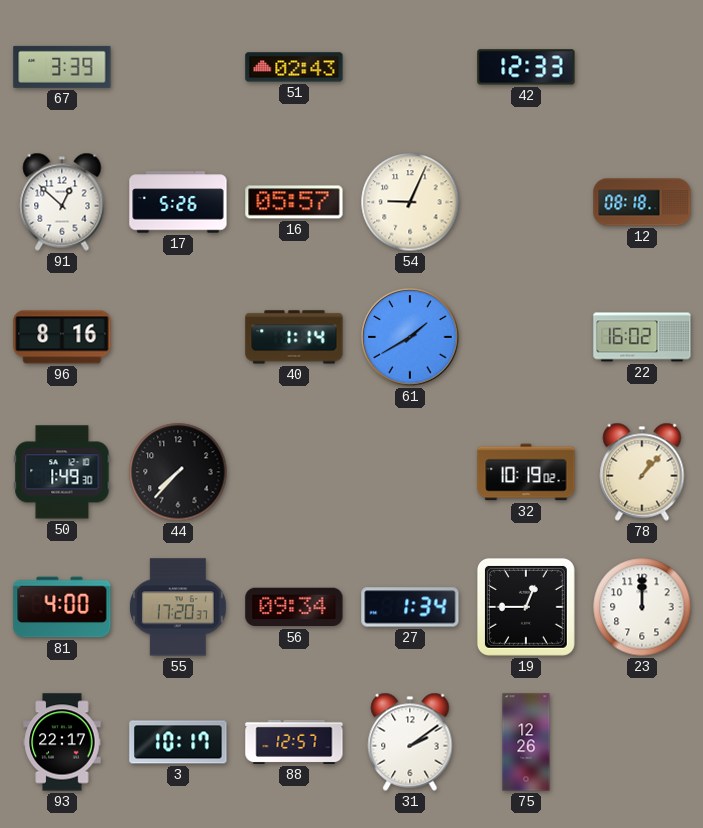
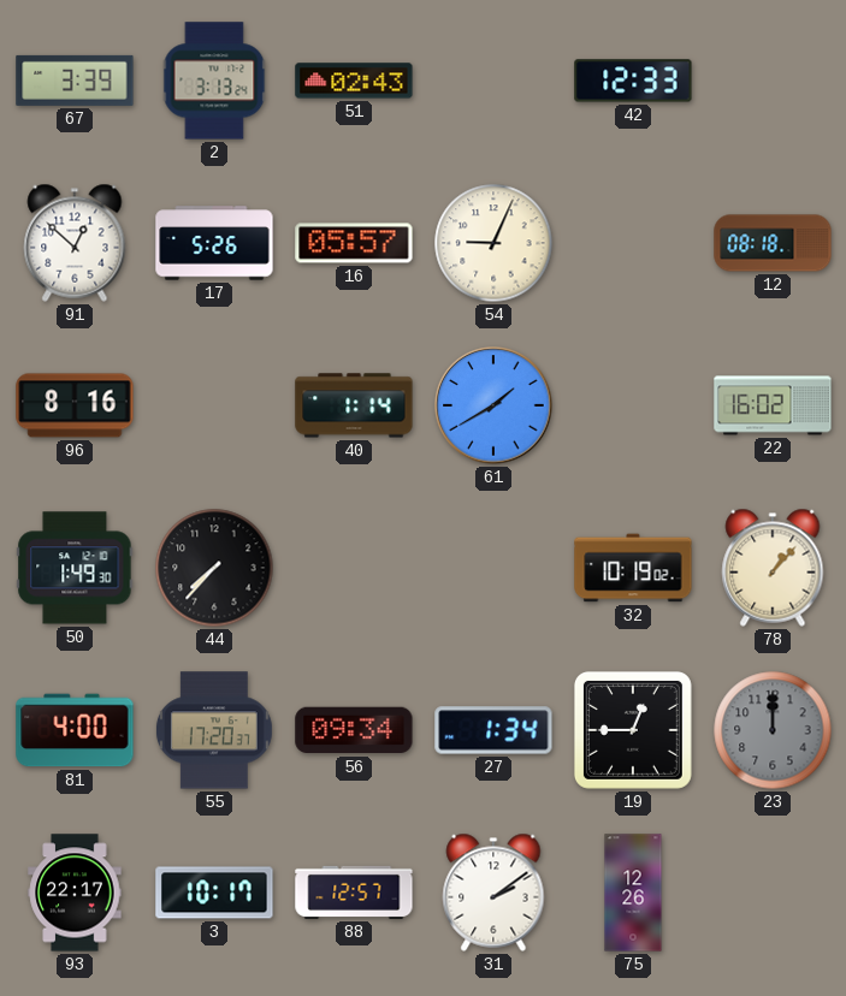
2: none -> 3:13 (214, 81)
23 dial: white -> grey (773, 730)
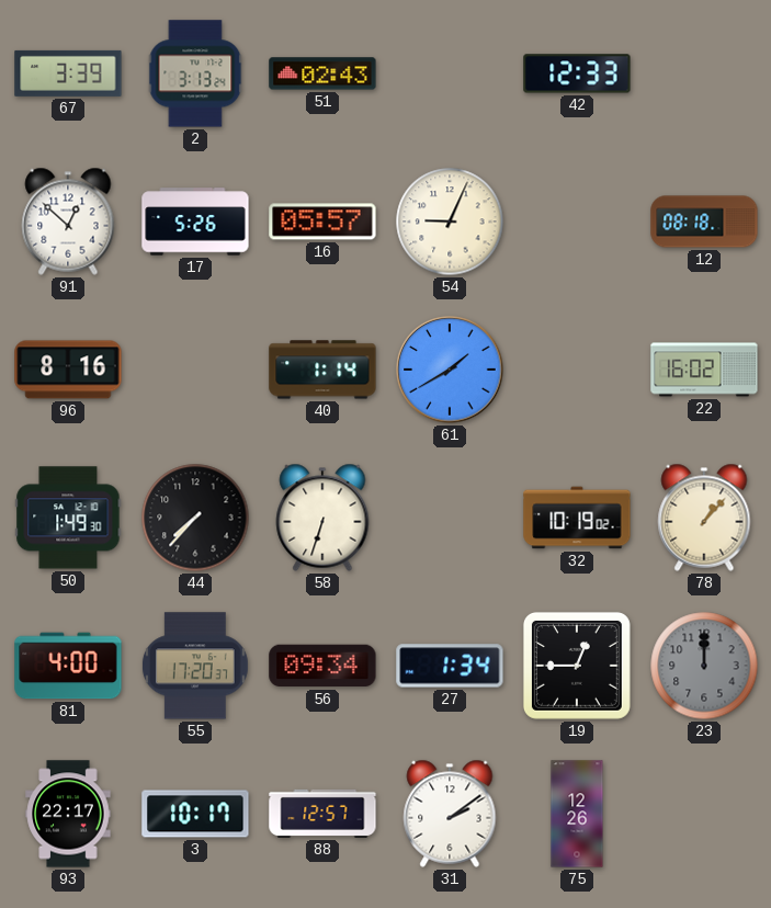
58: none -> 6:33 (322, 518)
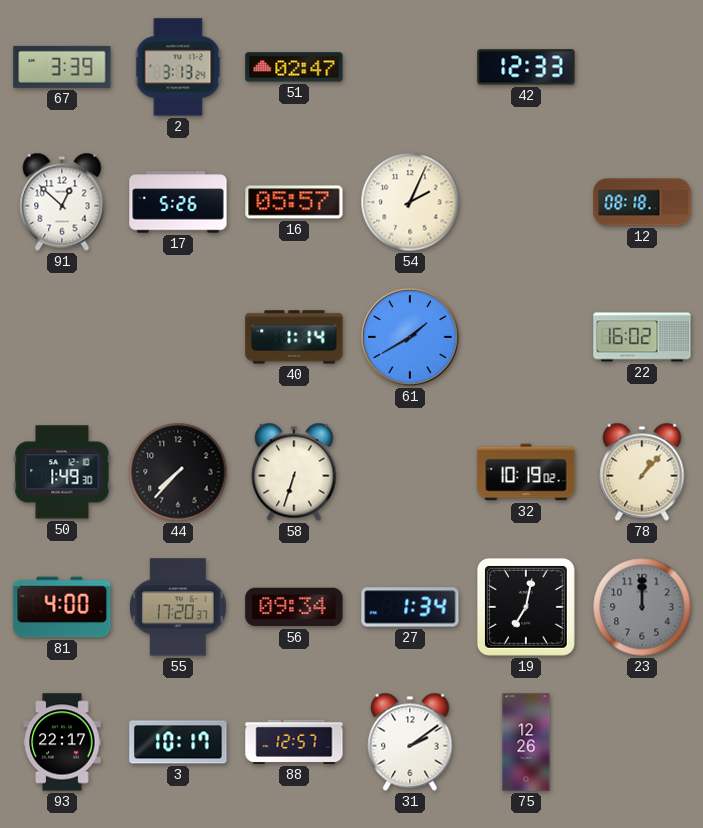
51: 02:43 -> 02:47 (294, 67)
54: 9:04 -> 2:04 (410, 202)
96: 8:16 -> none (68, 370)
19: 12:45 -> 7:02 (526, 607)
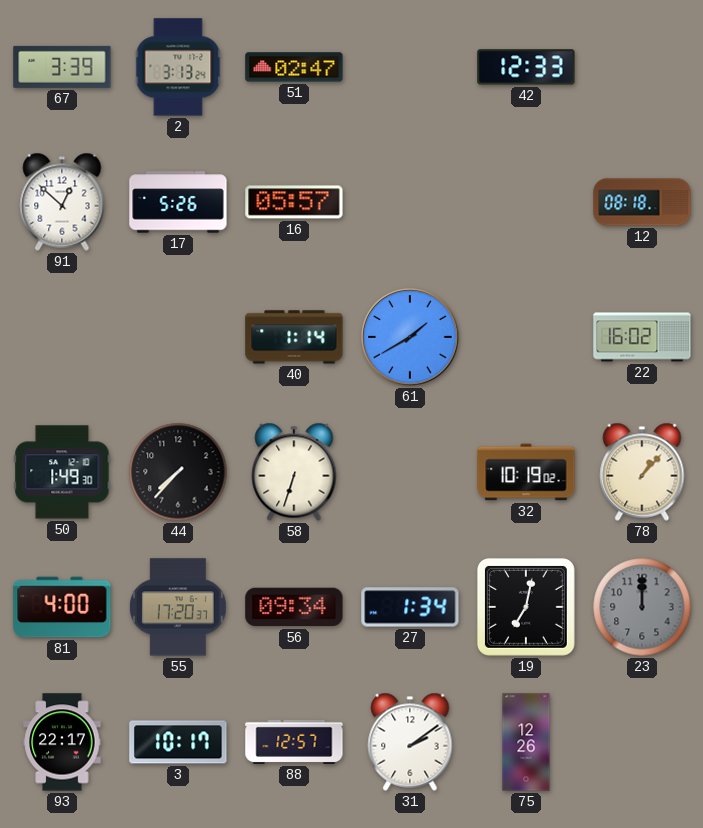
54: 2:04 -> none (410, 202)
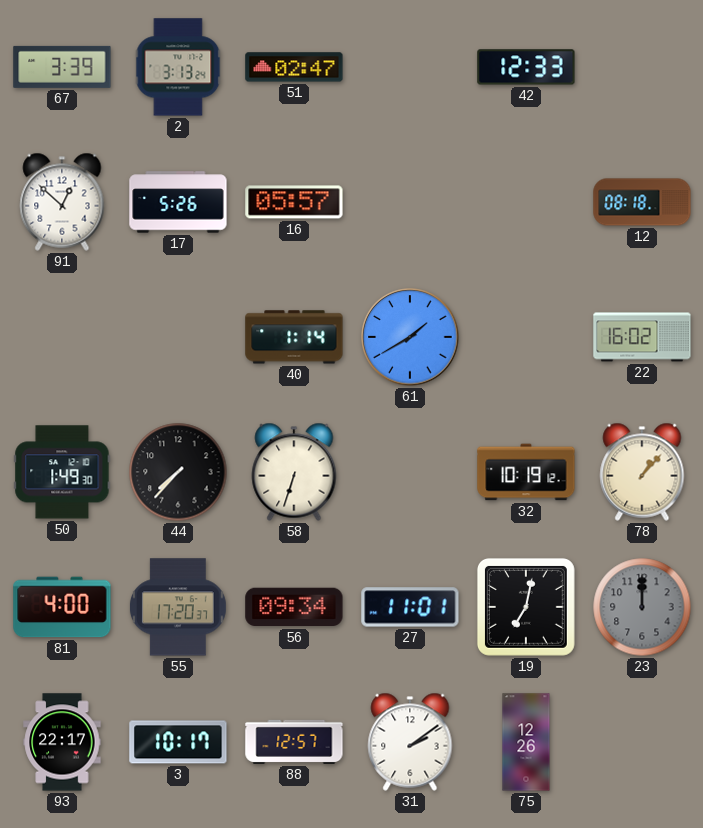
32: 10:19:02 -> 10:19:12 (526, 472)
27: 1:34 -> 11:01 (410, 607)
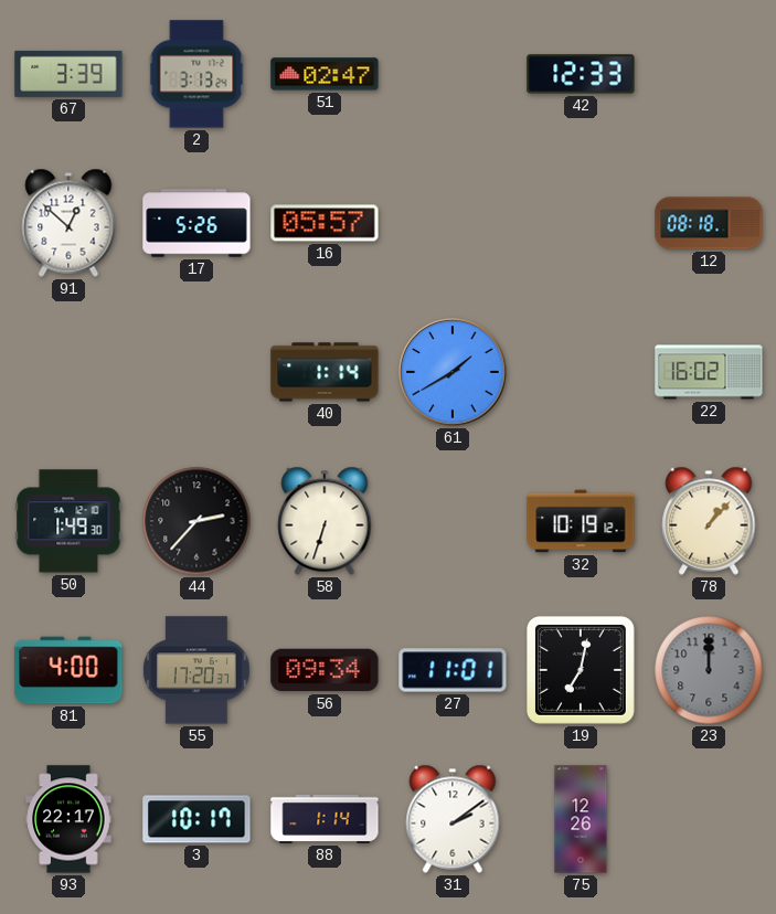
44: 7:37 -> 2:37 (196, 521)
88: 12:57 -> 1:14 (325, 819)
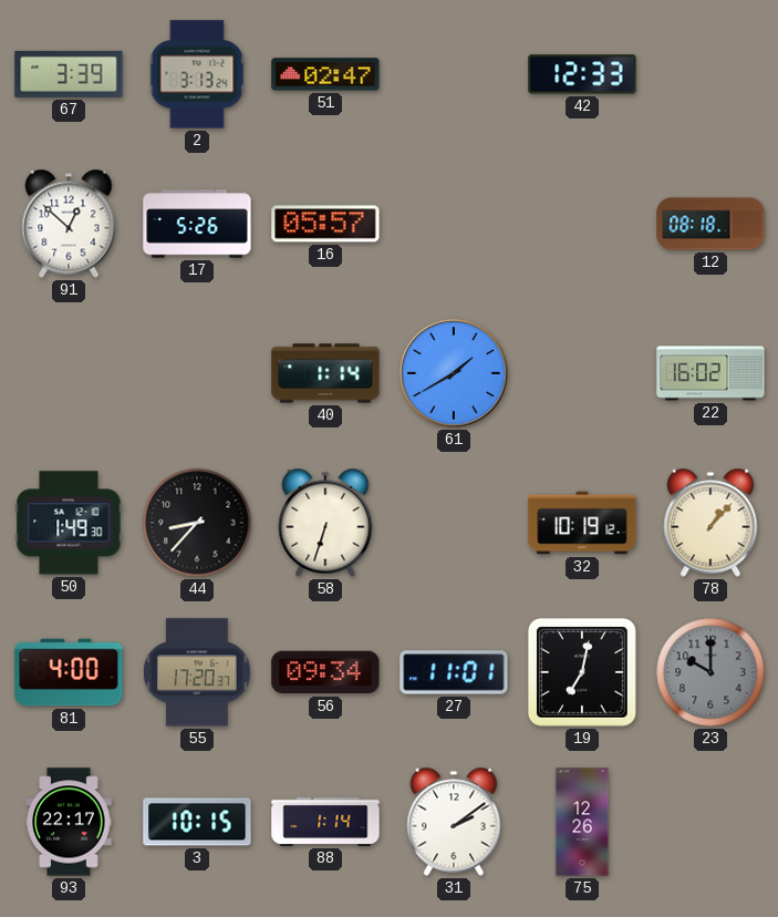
44: 2:37 -> 8:37 (197, 523)
23: 12:00 -> 10:00 (710, 672)
3: 10:17 -> 10:15 (197, 822)
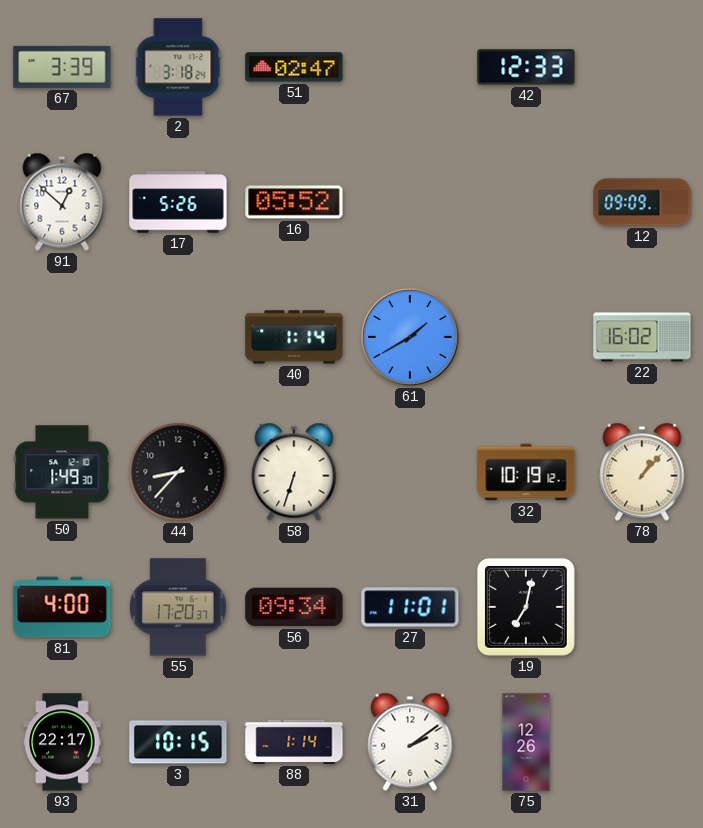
2: 3:13 -> 3:18 (178, 67)
16: 05:57 -> 05:52 (294, 202)
12: 08:18 -> 09:09 (642, 202)
23: 10:00 -> none (710, 672)
